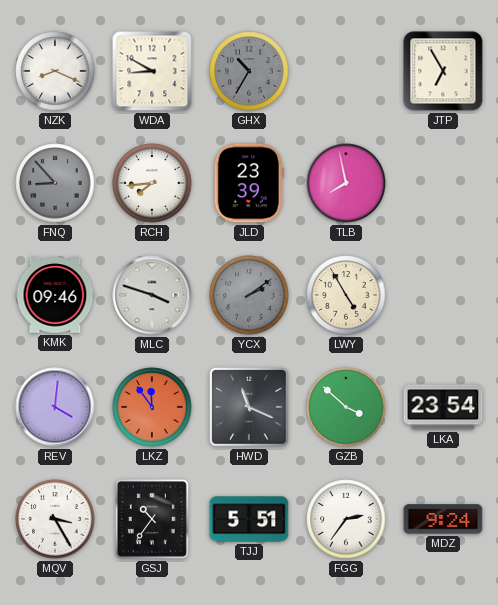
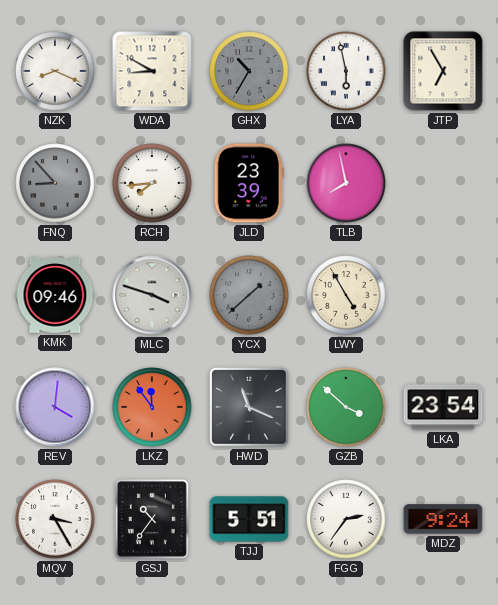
LYA: none -> 5:58 (346, 71)
YCX: 2:09 -> 1:38 (249, 295)
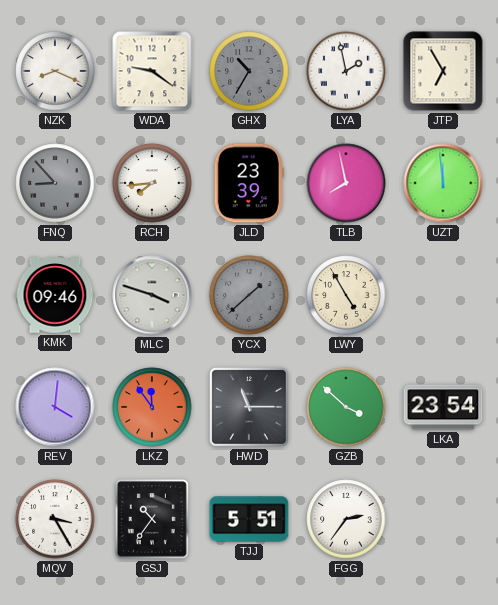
WDA: 8:50 -> 9:21 (152, 71)
LYA: 5:58 -> 1:58 (346, 71)
UZT: none -> 11:59 (443, 183)
HWD: 11:19 -> 11:15 (250, 408)
MDZ: 9:24 -> none (443, 519)
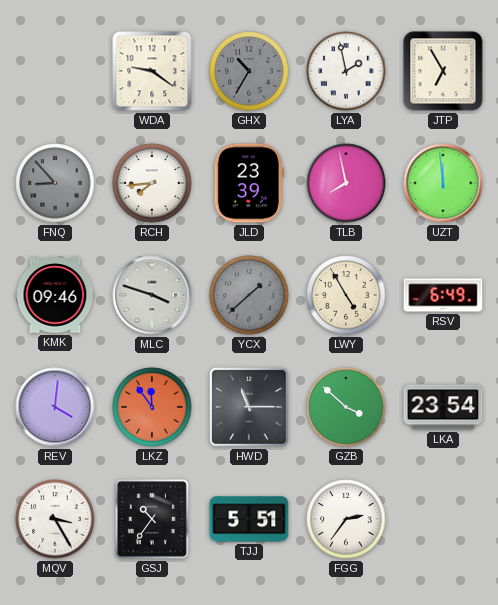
NZK: 8:19 -> none (55, 71)
RSV: none -> 6:49 (443, 295)
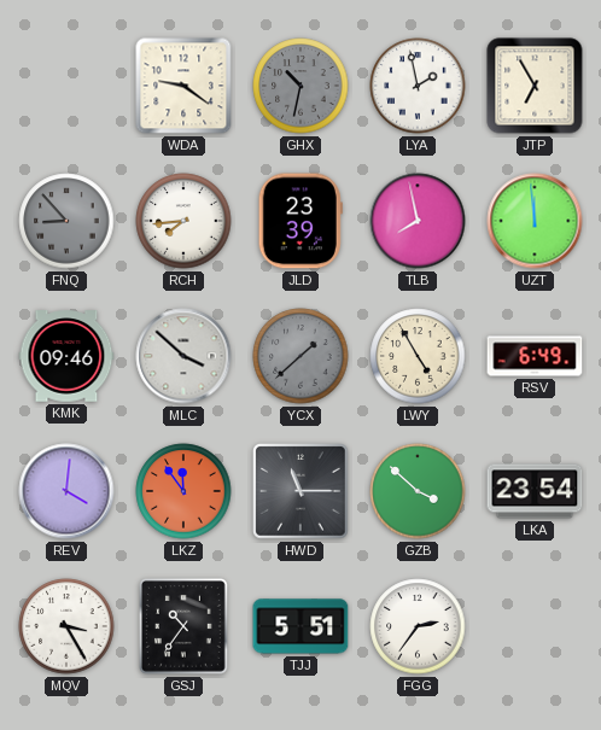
GHX: 10:35 -> 10:32 (300, 86)
MLC: 3:48 -> 3:52 (183, 356)
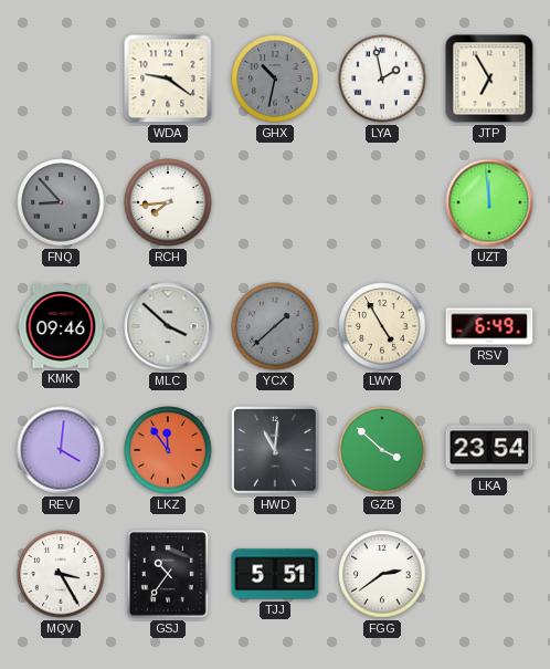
JLD: 23:39 -> none (300, 221)
TLB: 7:58 -> none (418, 221)
HWD: 11:15 -> 11:01 (276, 451)
FGG: 2:36 -> 2:39 (382, 574)
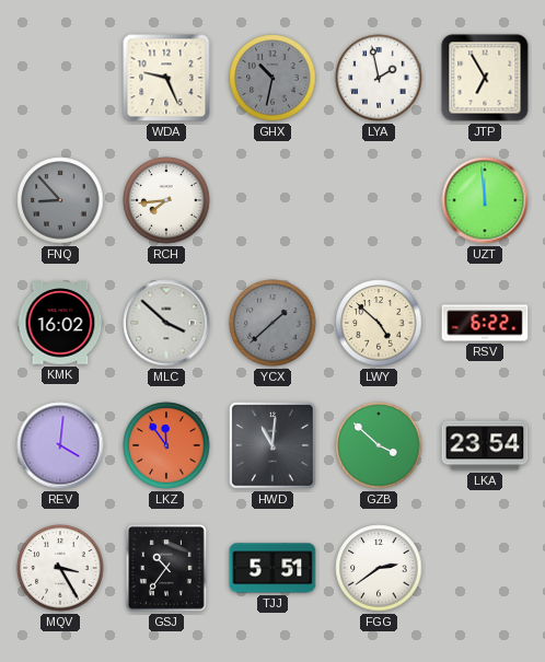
WDA: 9:21 -> 9:26 (166, 78)
KMK: 09:46 -> 16:02 (60, 323)
LWY: 4:55 -> 4:52 (379, 323)
RSV: 6:49 -> 6:22 (485, 323)
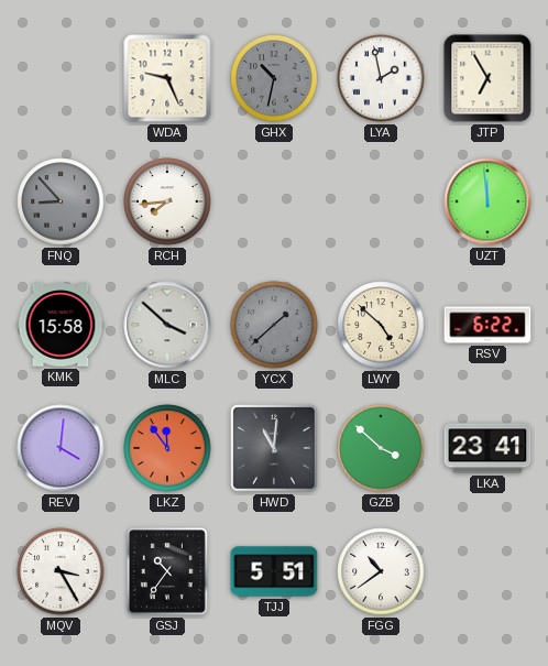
KMK: 16:02 -> 15:58 (61, 325)
LKA: 23:54 -> 23:41 (487, 448)
FGG: 2:39 -> 10:39 (381, 571)
